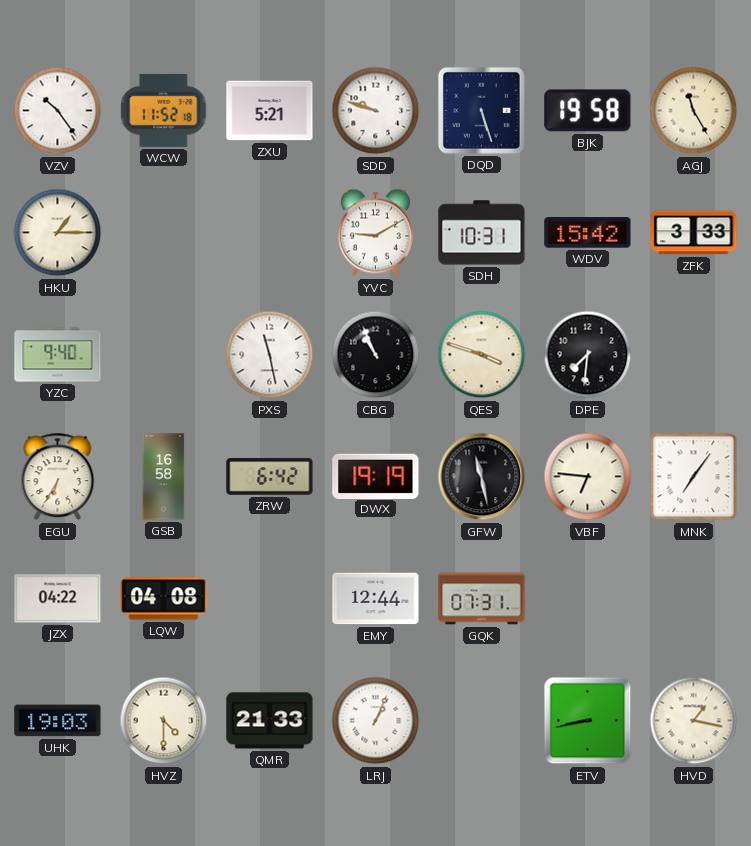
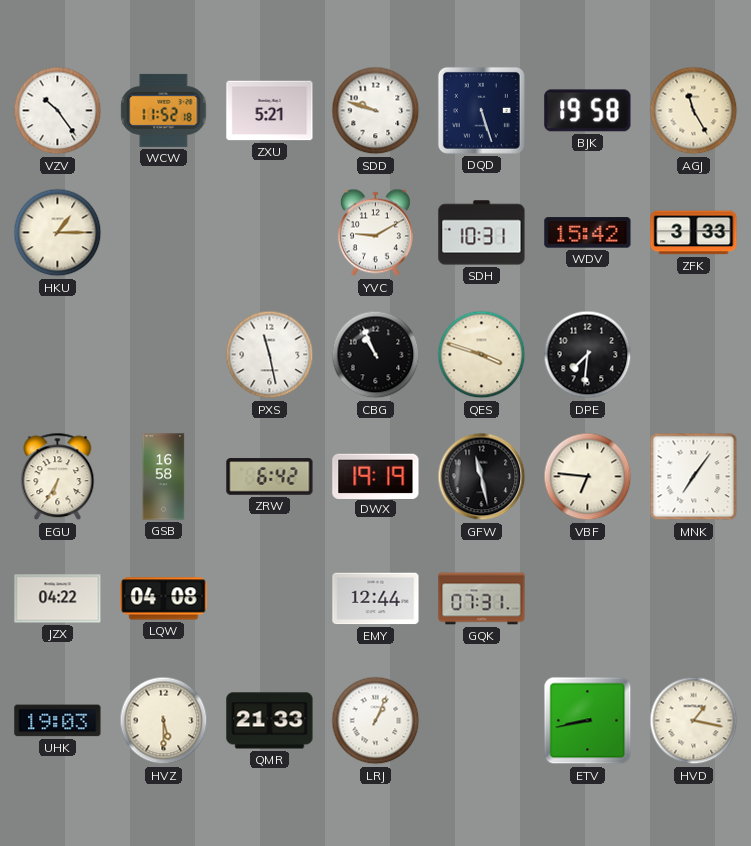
YZC: 9:40 -> none (58, 355)
HVZ: 4:30 -> 5:30 (164, 721)
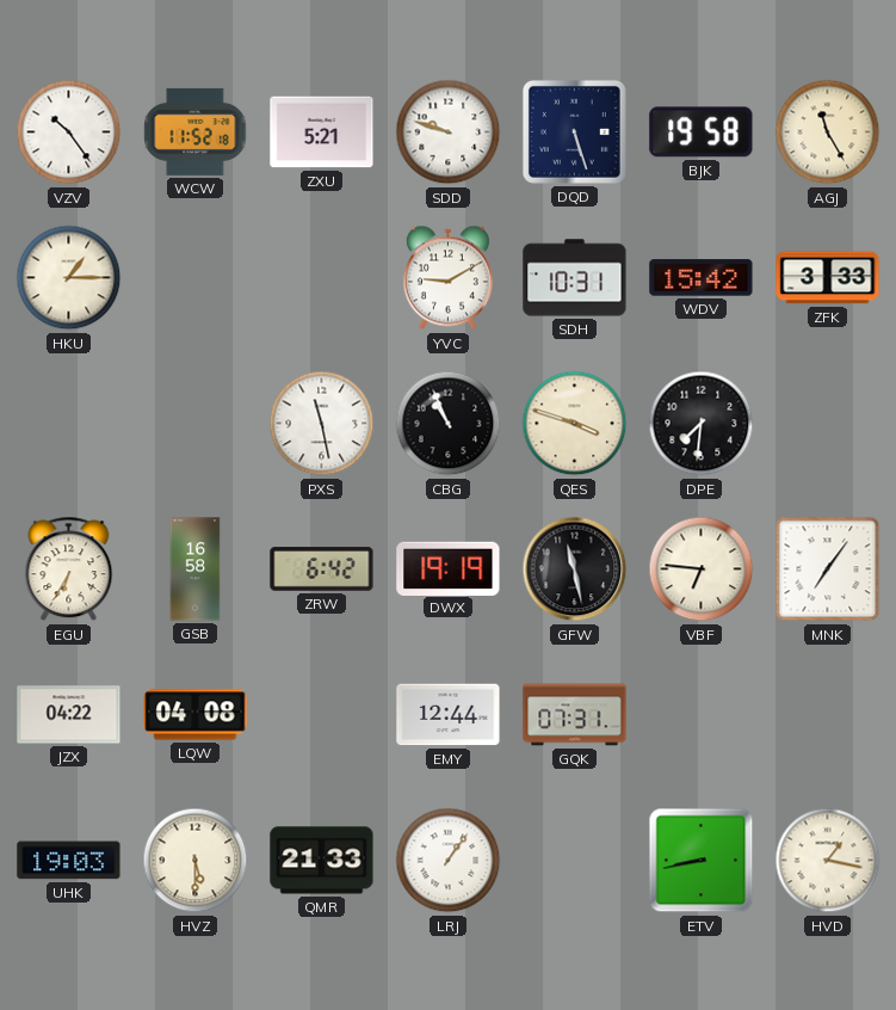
LRJ: 1:04 -> 1:06 (449, 861)
